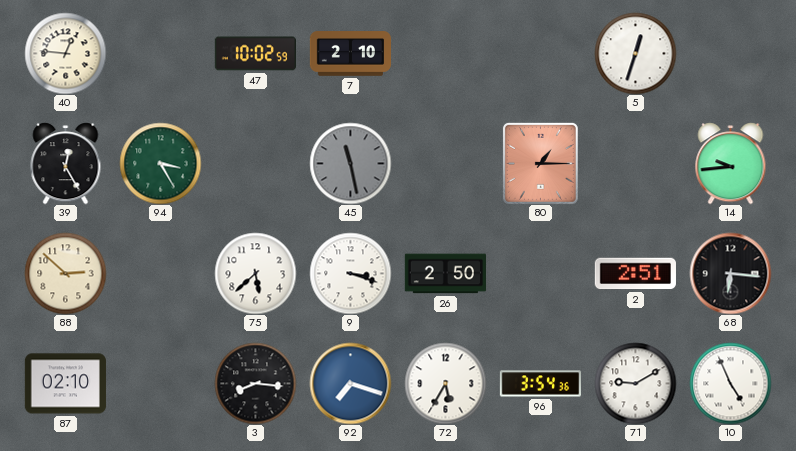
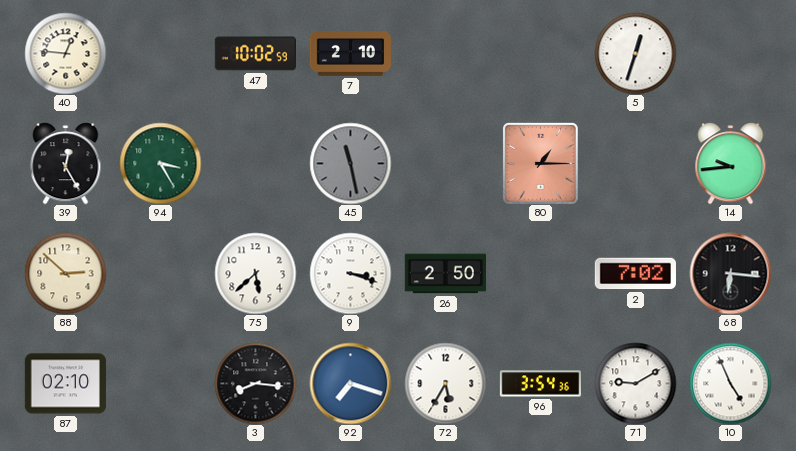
2: 2:51 -> 7:02 (635, 274)
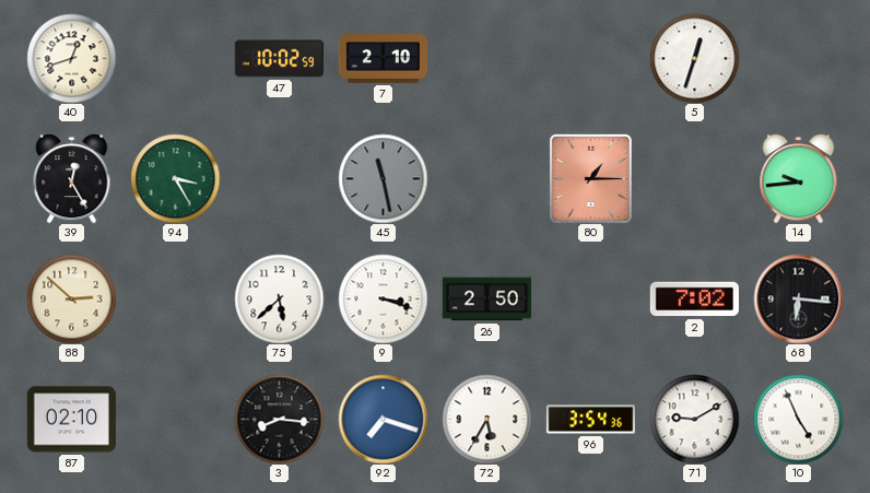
40: 12:46 -> 12:42 (71, 58)
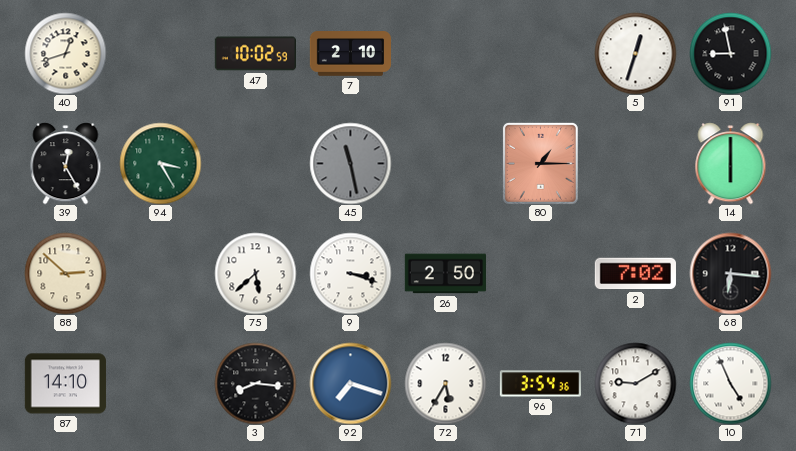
91: none -> 8:58 (730, 53)
14: 9:44 -> 6:00 (731, 163)
87: 02:10 -> 14:10 (65, 384)
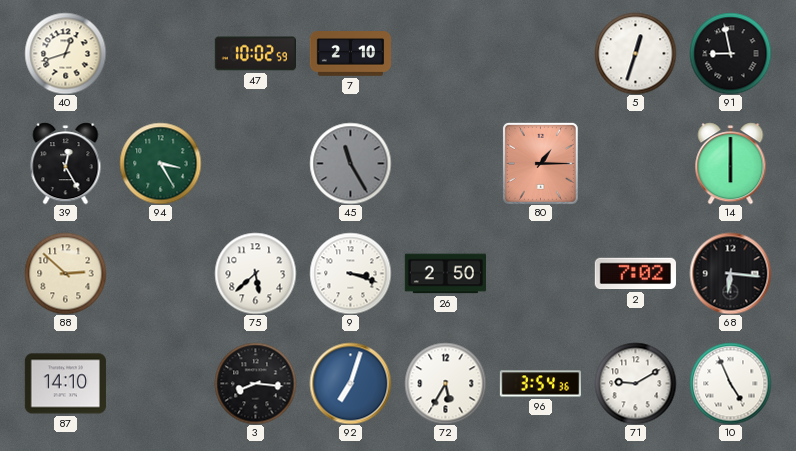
45: 11:28 -> 11:25 (350, 163)
92: 7:18 -> 7:03 (350, 383)
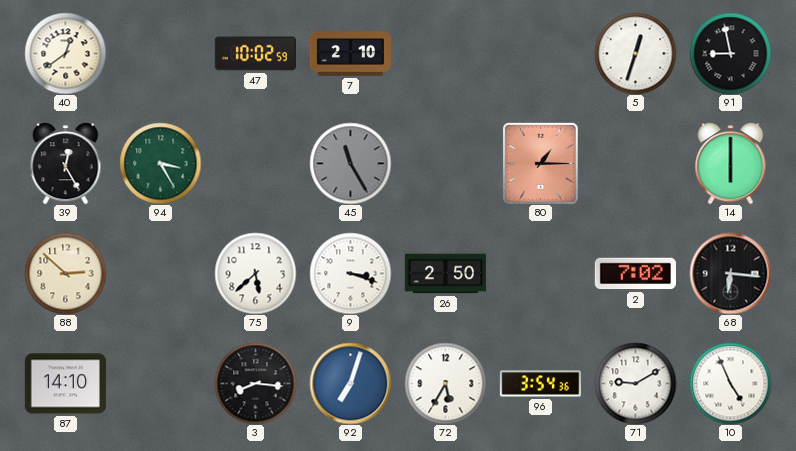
40: 12:42 -> 12:39 (65, 53)
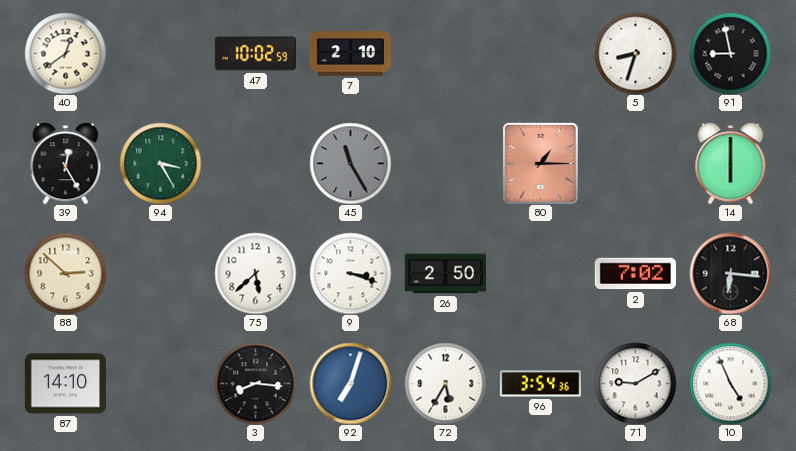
5: 12:33 -> 8:33 (635, 53)
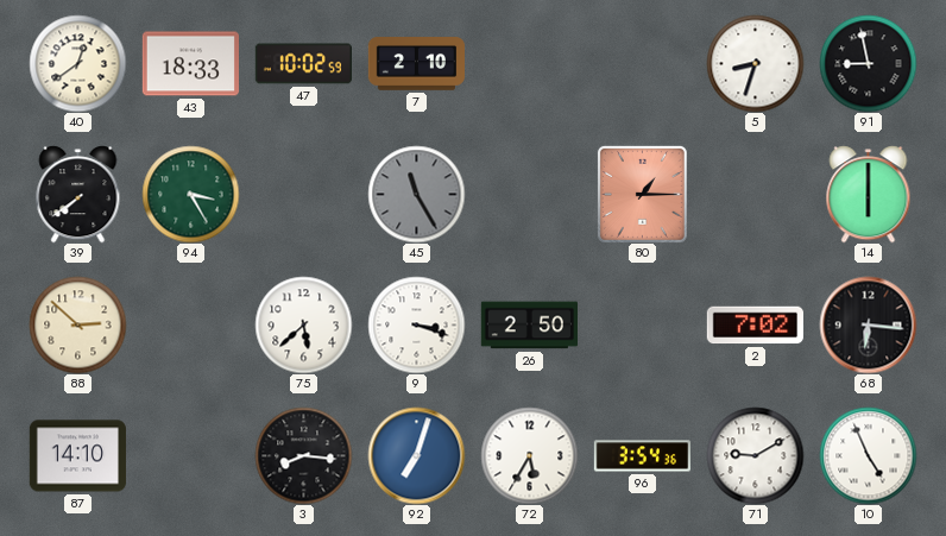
43: none -> 18:33 (190, 64)
39: 12:25 -> 7:39 (78, 194)
